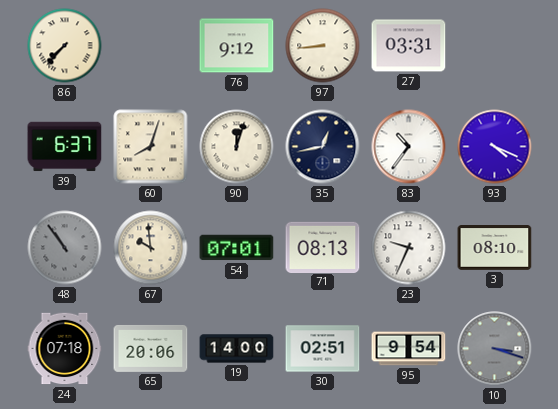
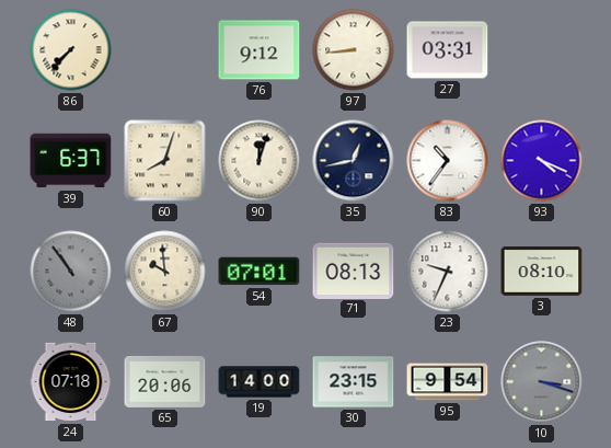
30: 02:51 -> 23:15 (354, 382)
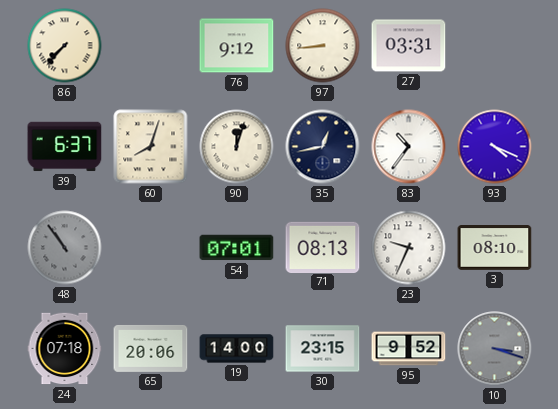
67: 9:59 -> none (165, 272)
95: 9:54 -> 9:52 (409, 349)
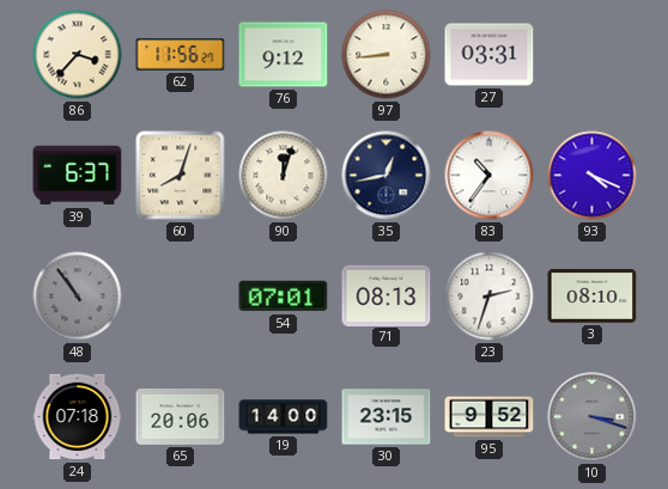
86: 7:37 -> 3:37 (78, 55)
62: none -> 11:56 (181, 55)
23: 9:34 -> 2:33 (490, 297)
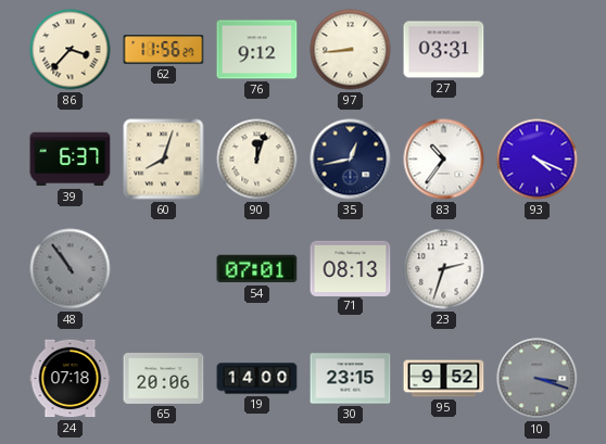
3: 08:10 -> none (593, 297)
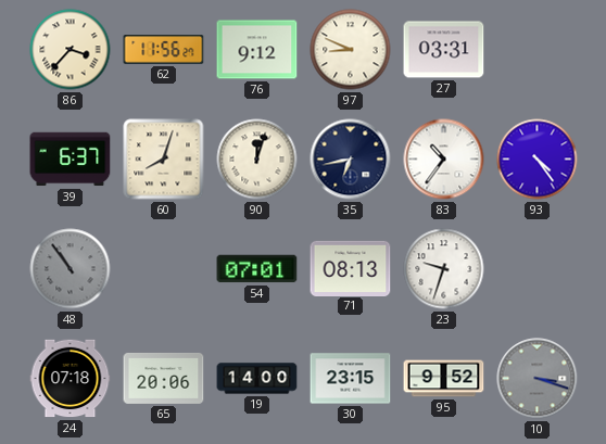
97: 8:44 -> 8:49 (351, 50)
35: 12:43 -> 6:43 (351, 160)
93: 4:19 -> 4:24 (538, 160)
23: 2:33 -> 9:33 (444, 269)
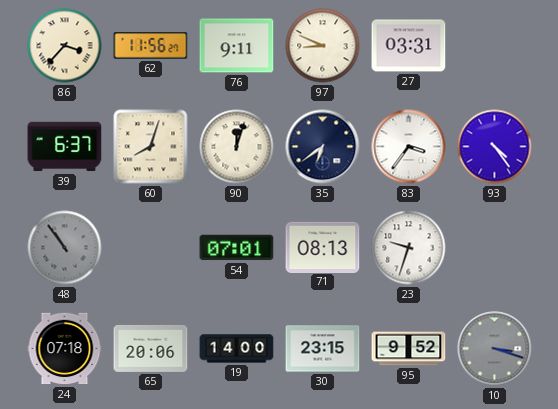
76: 9:12 -> 9:11 (237, 46)
35: 6:43 -> 6:39 (323, 147)
83: 10:36 -> 3:36 (409, 147)
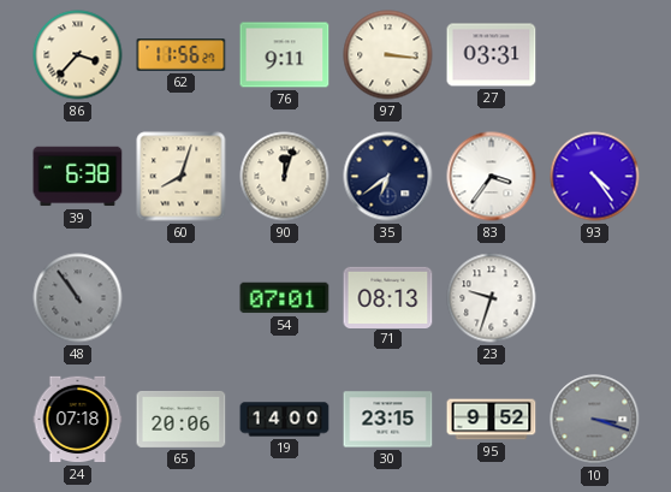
97: 8:49 -> 3:16 (388, 55)
39: 6:37 -> 6:38 (78, 177)
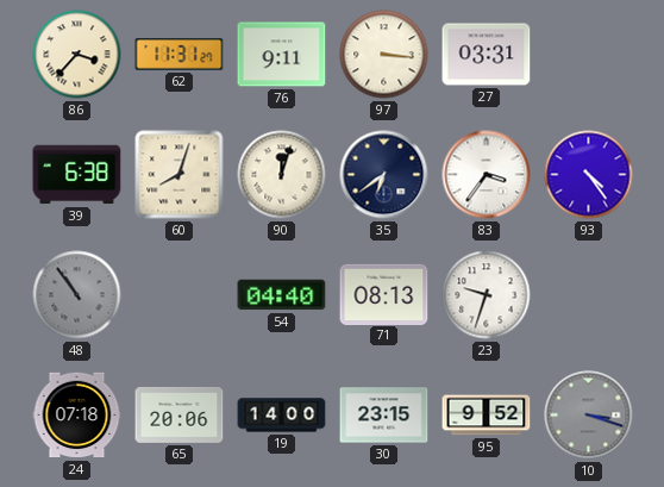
62: 11:56 -> 11:31 (180, 55)
54: 07:01 -> 04:40 (282, 295)
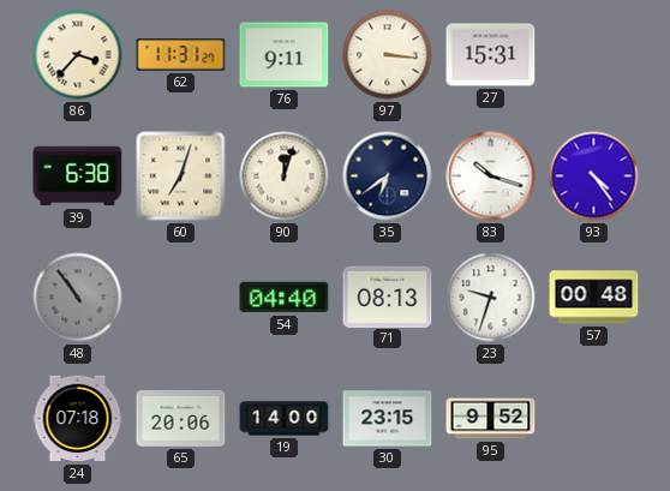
27: 03:31 -> 15:31 (491, 55)
60: 8:03 -> 7:03 (181, 176)
83: 3:36 -> 10:18 (491, 176)
57: none -> 00:48 (594, 298)
10: 3:18 -> none (589, 416)
